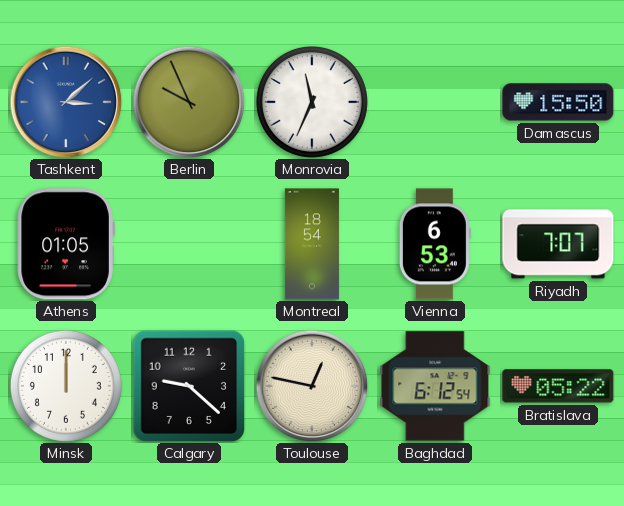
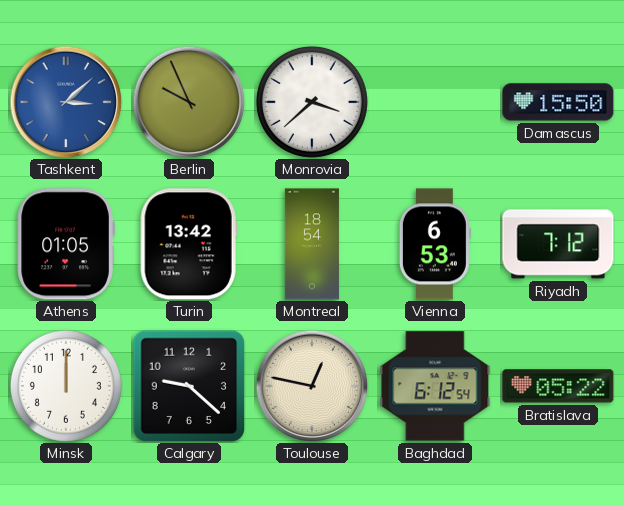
Monrovia: 11:34 -> 3:38 (312, 102)
Turin: none -> 13:42 (189, 244)
Riyadh: 7:07 -> 7:12 (558, 244)
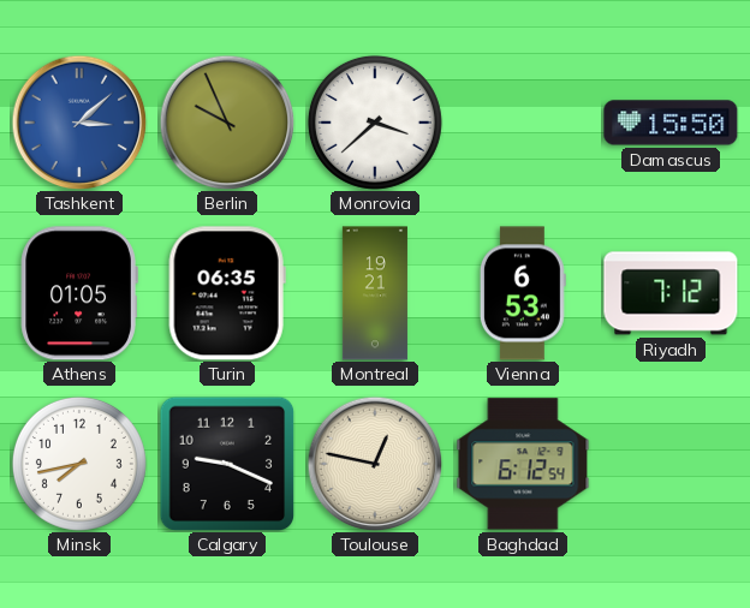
Turin: 13:42 -> 06:35 (227, 293)
Montreal: 18:54 -> 19:21 (375, 293)
Minsk: 12:00 -> 7:43 (79, 464)
Calgary: 9:22 -> 9:19 (227, 464)
Bratislava: 05:22 -> none (558, 386)
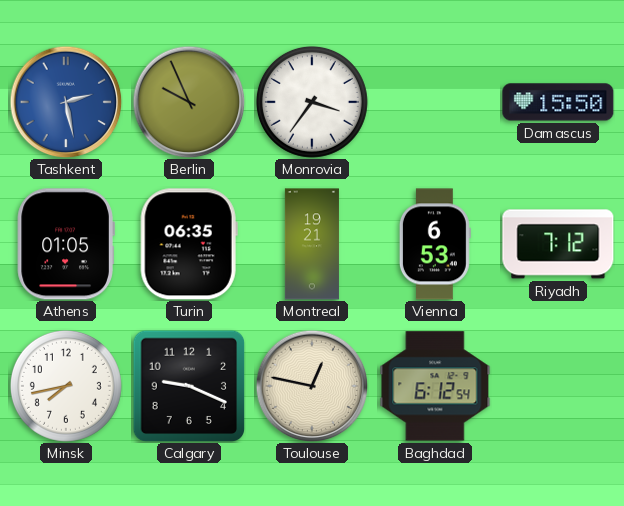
Tashkent: 3:08 -> 2:28 (66, 102)
Monrovia: 3:38 -> 3:36 (312, 102)
